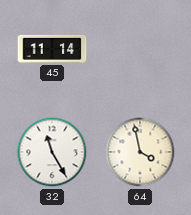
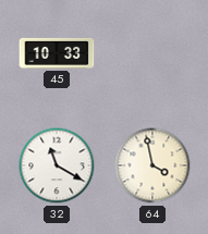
45: 11:14 -> 10:33 (57, 53)
32: 11:25 -> 11:20 (57, 165)
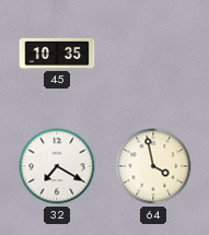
45: 10:33 -> 10:35 (57, 54)
32: 11:20 -> 7:20 (57, 166)
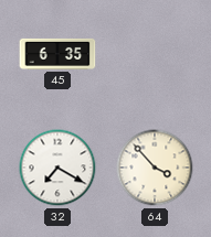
45: 10:35 -> 6:35 (57, 54)
64: 3:58 -> 3:53 (155, 168)
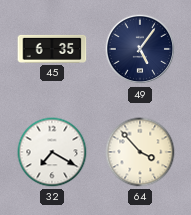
49: none -> 5:06 (140, 49)
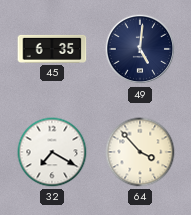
49: 5:06 -> 5:01 (140, 49)
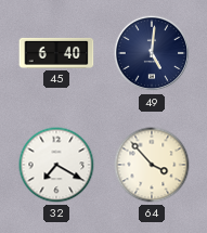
45: 6:35 -> 6:40 (56, 53)
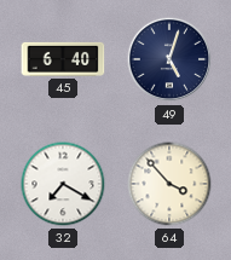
49: 5:01 -> 5:03 (169, 59)
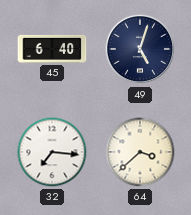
32: 7:20 -> 7:16 (52, 152)
64: 3:53 -> 3:38 (140, 152)
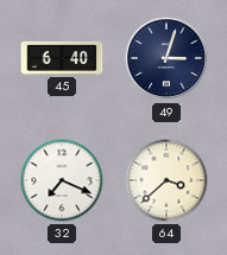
49: 5:03 -> 3:03 (166, 58)
32: 7:16 -> 7:19 (62, 180)
